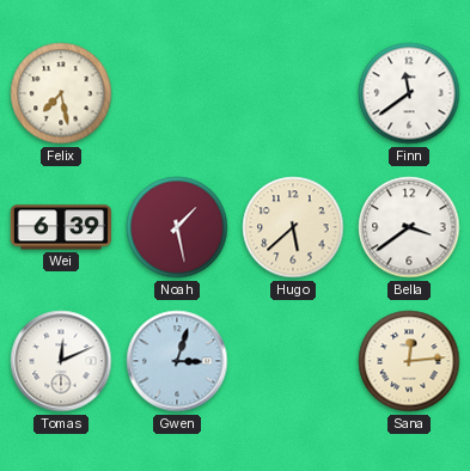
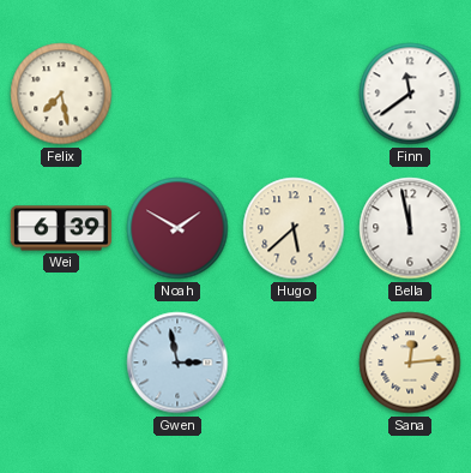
Noah: 1:28 -> 1:50 (177, 228)
Bella: 3:39 -> 11:58 (410, 228)
Tomas: 12:11 -> none (61, 361)
Gwen: 3:03 -> 2:58 (177, 363)
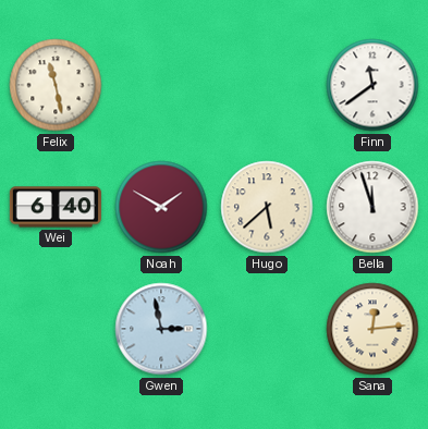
Felix: 7:28 -> 11:28 (56, 85)
Wei: 6:39 -> 6:40 (56, 207)
Bella: 11:58 -> 11:57 (372, 207)
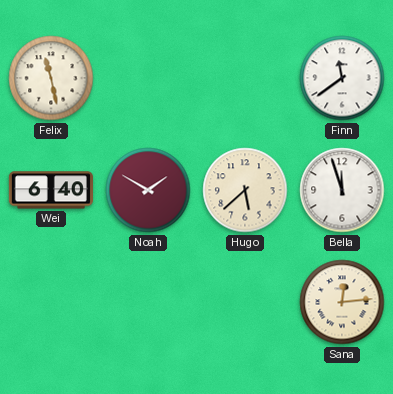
Gwen: 2:58 -> none (161, 329)
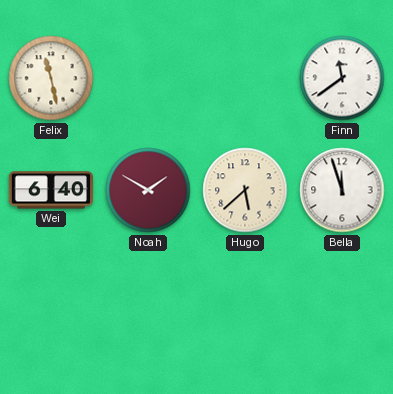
Sana: 12:14 -> none (342, 302)
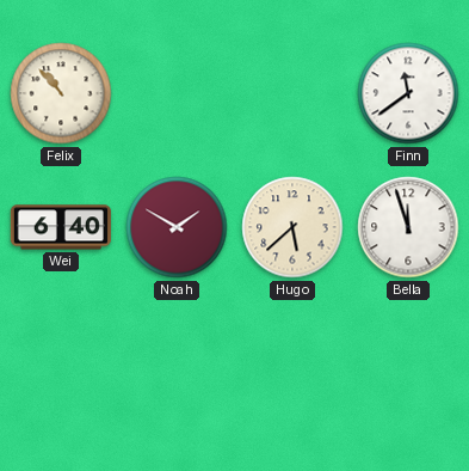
Felix: 11:28 -> 10:53 (61, 93)
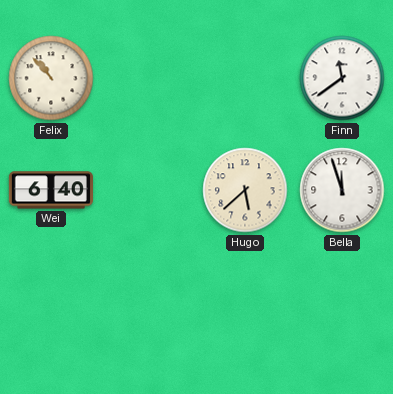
Noah: 1:50 -> none (177, 227)
